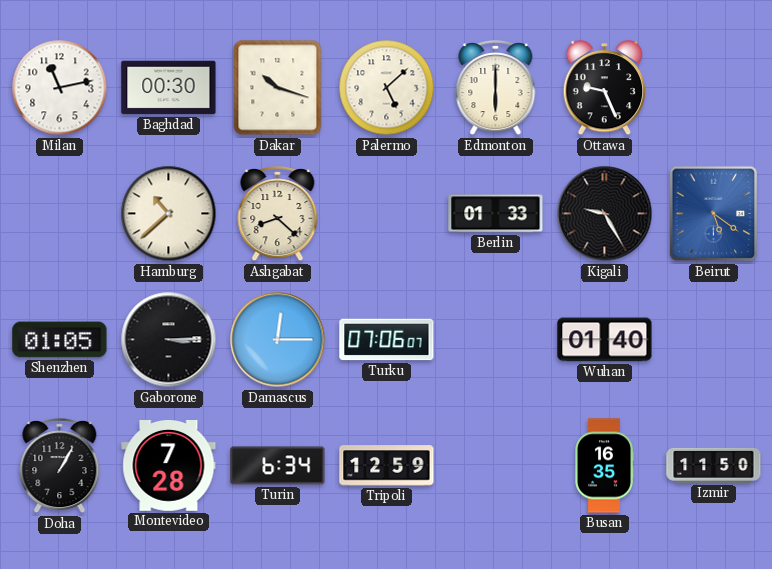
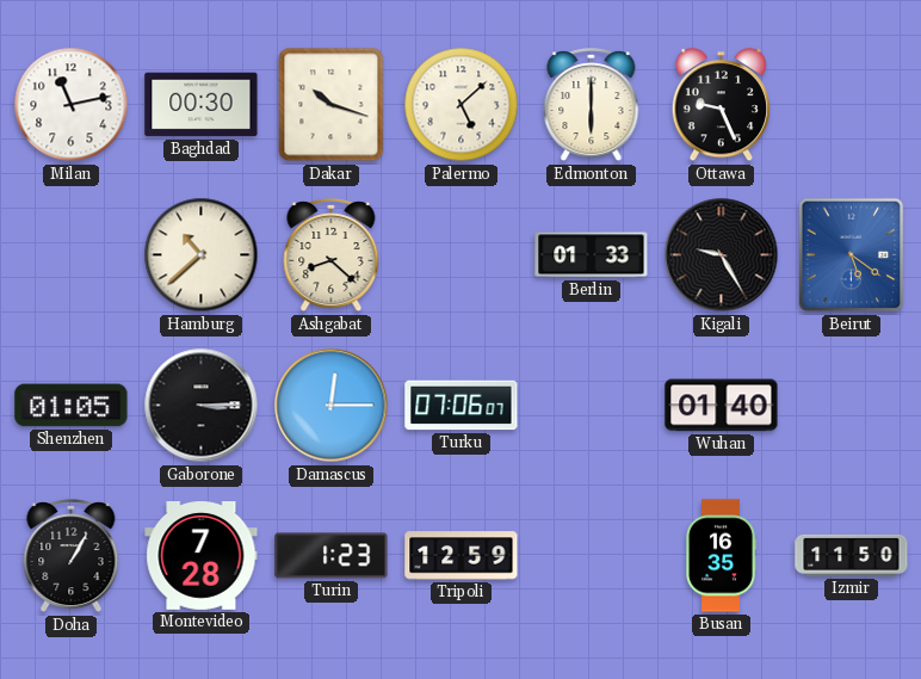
Turin: 6:34 -> 1:23 (332, 556)
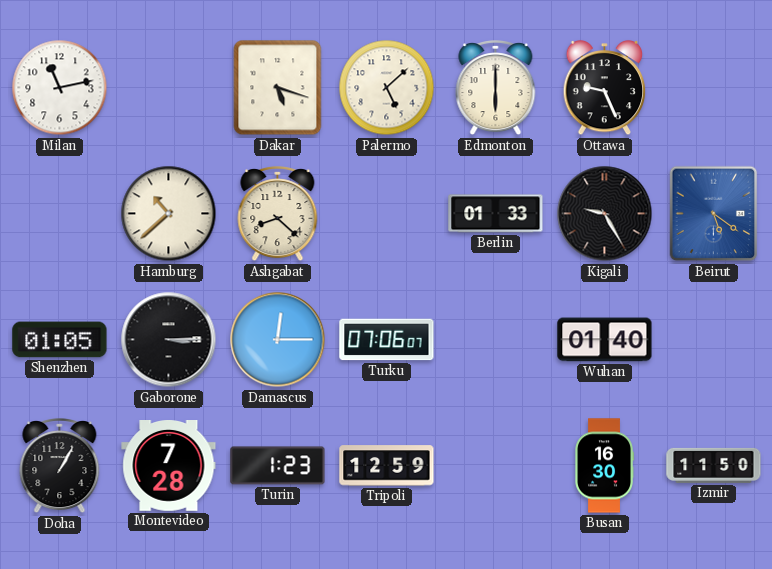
Baghdad: 00:30 -> none (202, 105)
Dakar: 10:18 -> 5:18 (278, 88)
Busan: 16:35 -> 16:30 (604, 466)
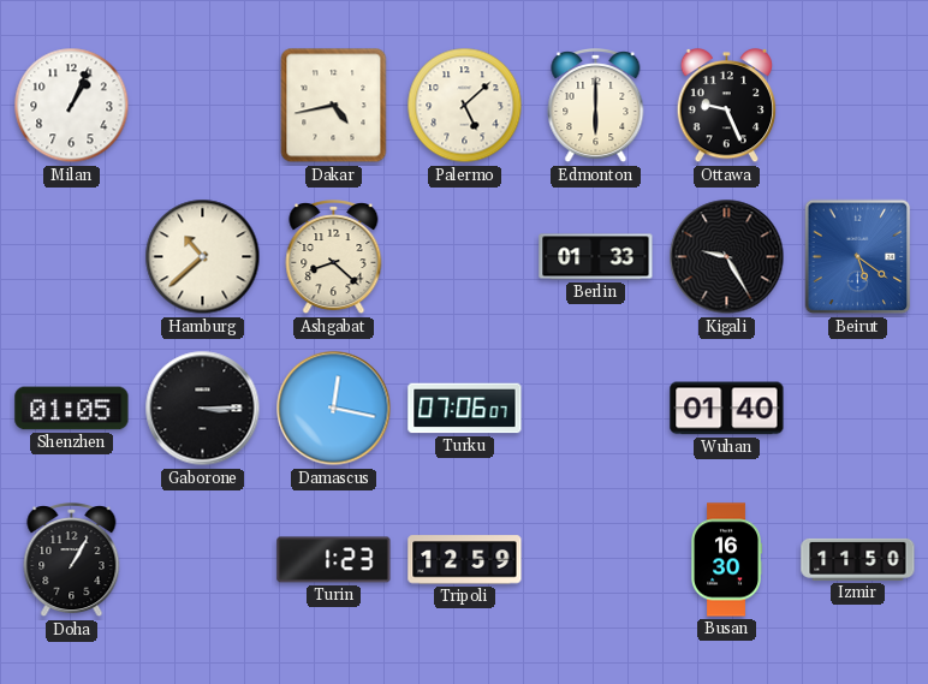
Milan: 11:13 -> 1:04 (72, 106)
Dakar: 5:18 -> 4:43 (334, 106)
Damascus: 12:15 -> 12:17 (334, 409)
Montevideo: 7:28 -> none (169, 466)
